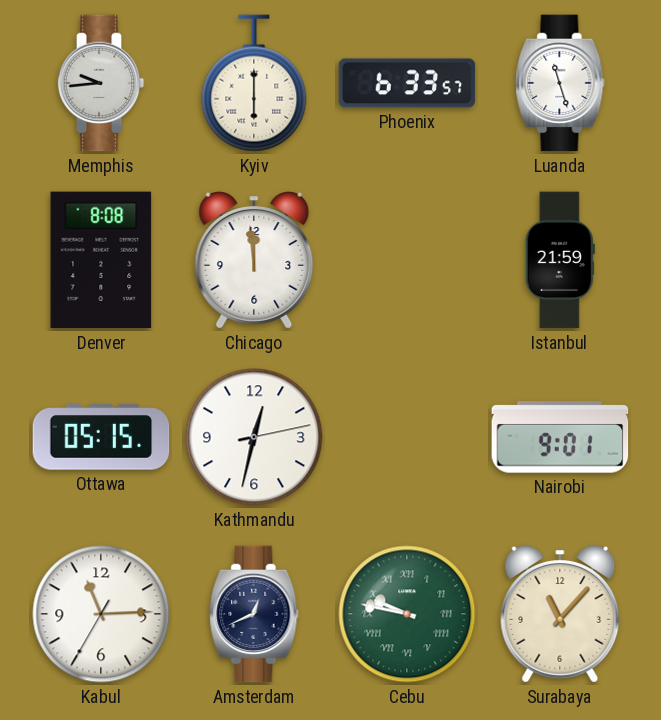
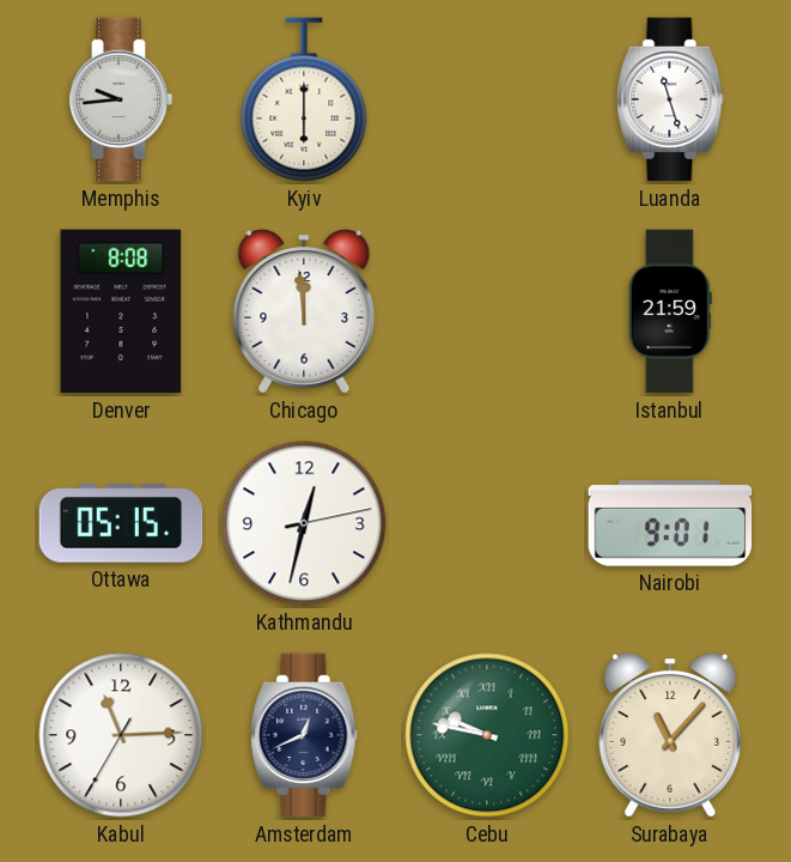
Phoenix: 6:33 -> none (407, 83)
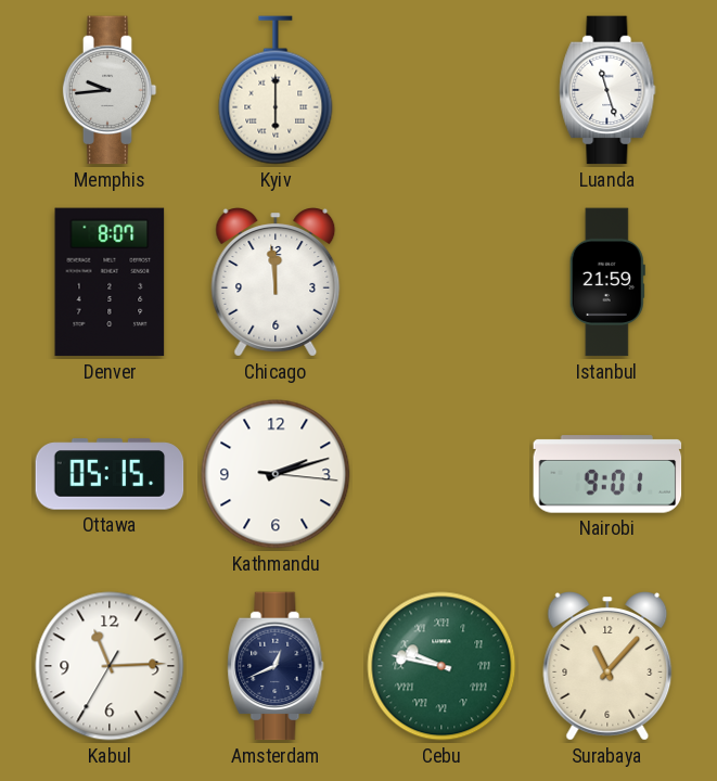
Denver: 8:08 -> 8:07 (110, 282)
Kathmandu: 12:32 -> 2:12 (276, 474)
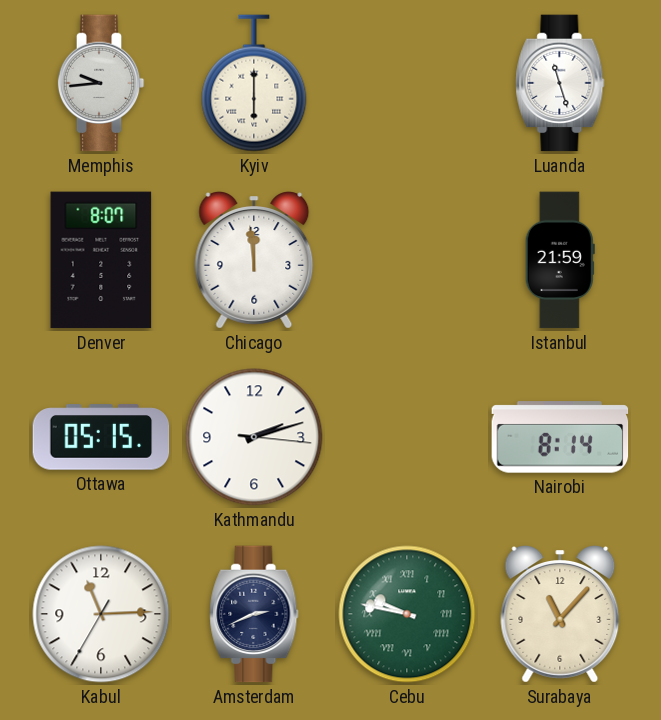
Nairobi: 9:01 -> 8:14 (560, 437)
Amsterdam: 12:41 -> 2:41 (254, 614)
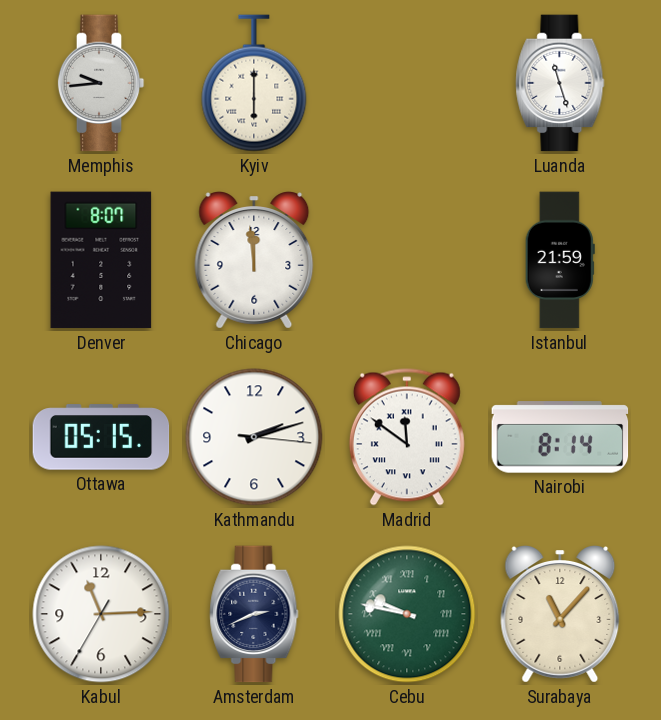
Madrid: none -> 11:51 (407, 437)
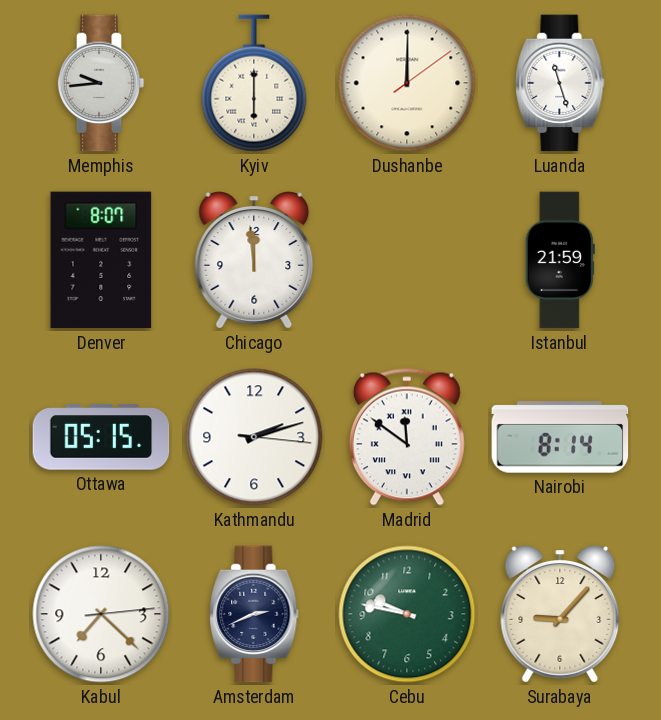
Dushanbe: none -> 12:00 (407, 83)
Kabul: 11:14 -> 7:22 (101, 614)
Cebu numerals: Roman -> Arabic (407, 614)
Surabaya: 11:07 -> 9:07 (560, 614)
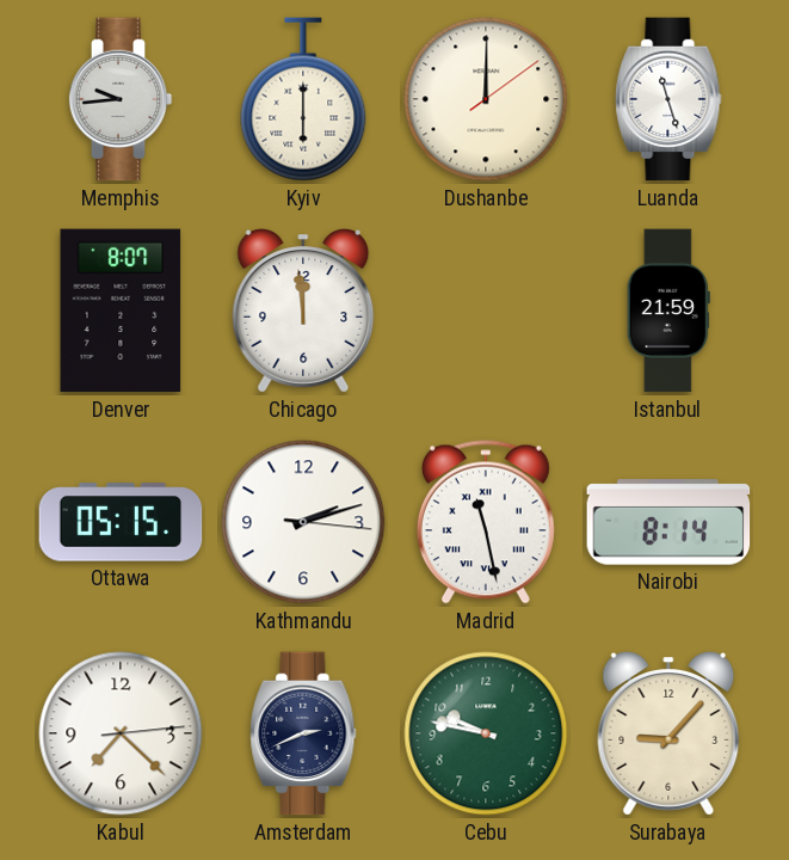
Madrid: 11:51 -> 11:28 (486, 522)
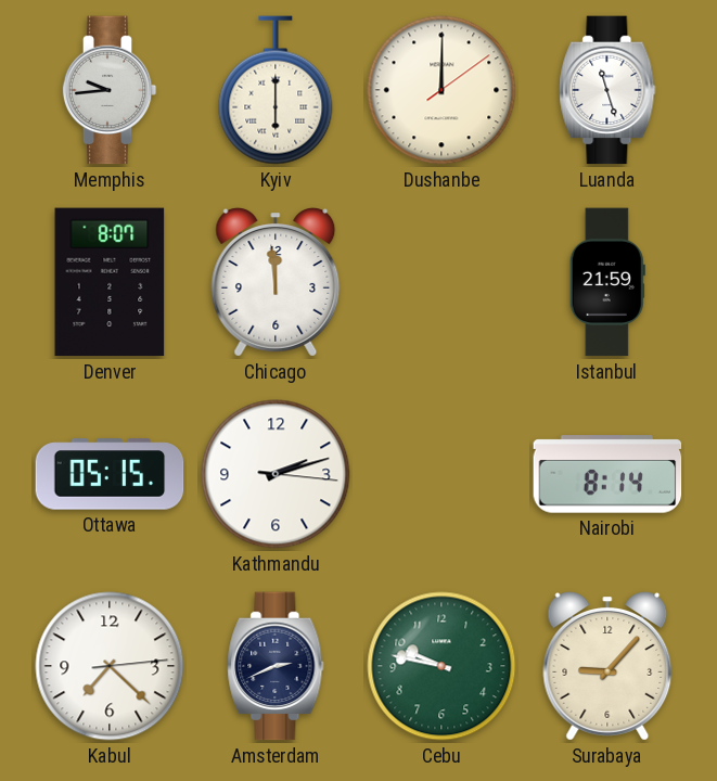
Madrid: 11:28 -> none (486, 522)
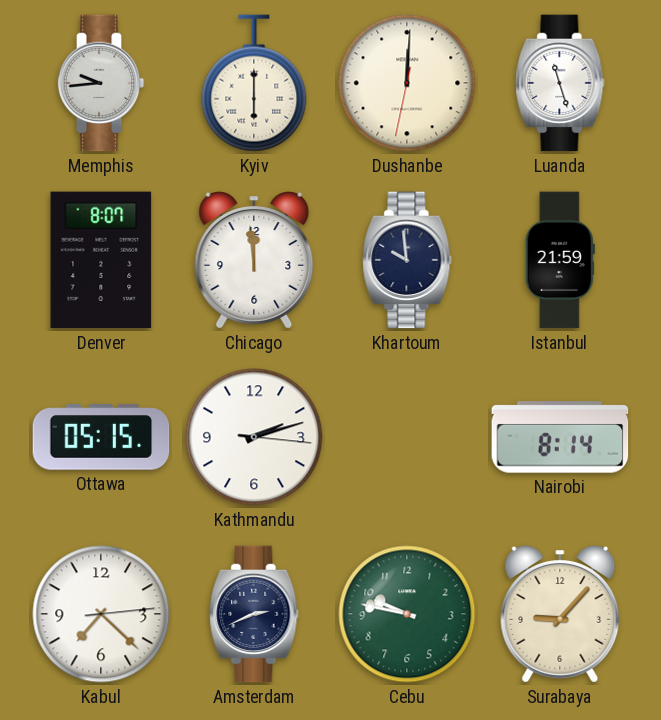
Dushanbe: 12:00:09 -> 12:00:32 (407, 83)
Khartoum: none -> 9:59 (407, 260)
